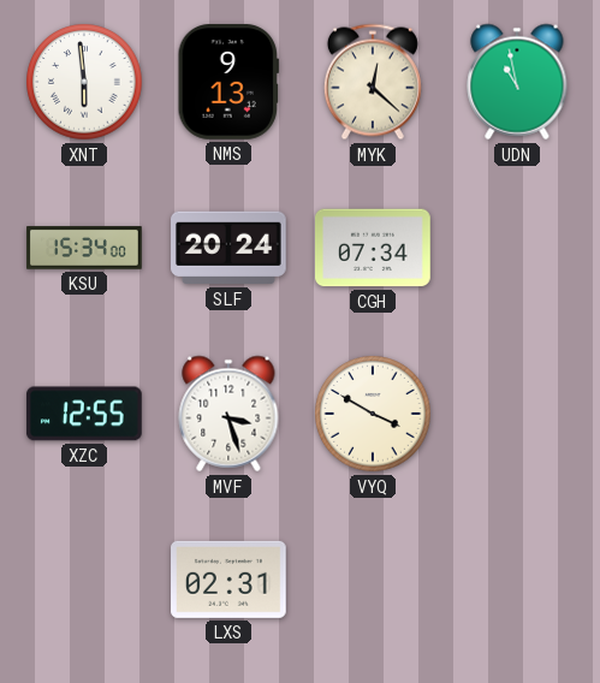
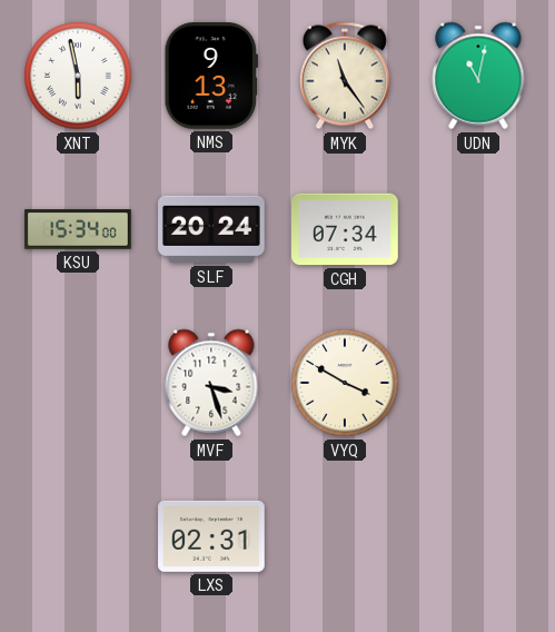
XNT: 5:59 -> 5:58 (78, 76)
MYK: 12:22 -> 11:24 (345, 76)
UDN: 10:58 -> 11:02 (478, 76)
XZC: 12:55 -> none (84, 414)
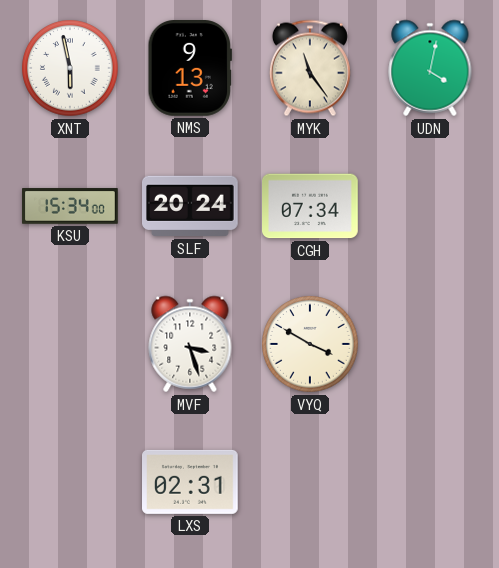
UDN: 11:02 -> 4:02 (430, 68)
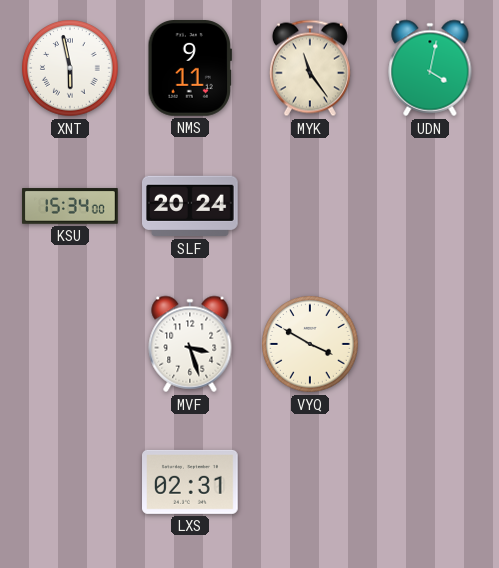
NMS: 9:13 -> 9:11 (189, 69)
CGH: 07:34 -> none (311, 206)
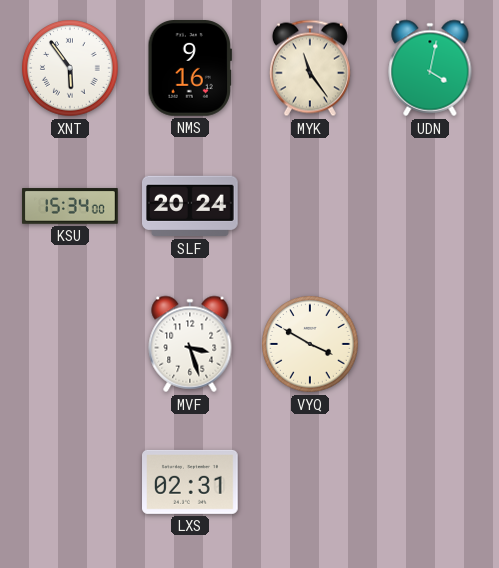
XNT: 5:58 -> 5:54 (70, 68)
NMS: 9:11 -> 9:16 (189, 69)
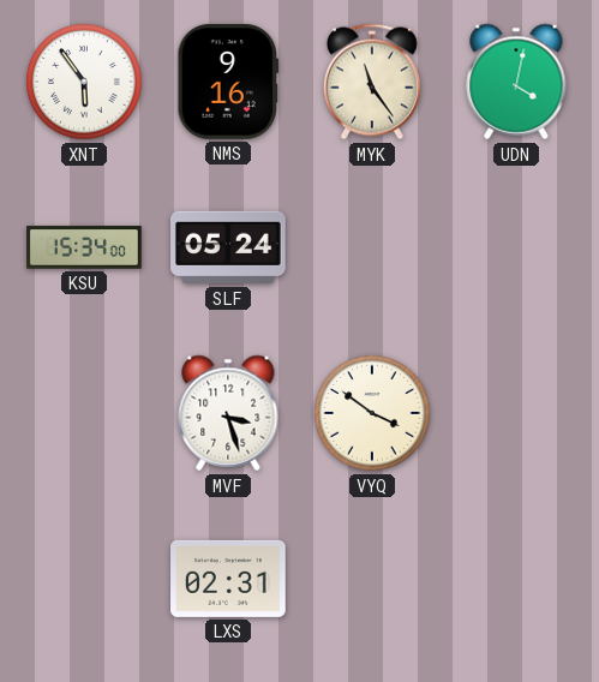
SLF: 20:24 -> 05:24 (229, 247)
VYQ: 3:50 -> 3:51 (372, 413)
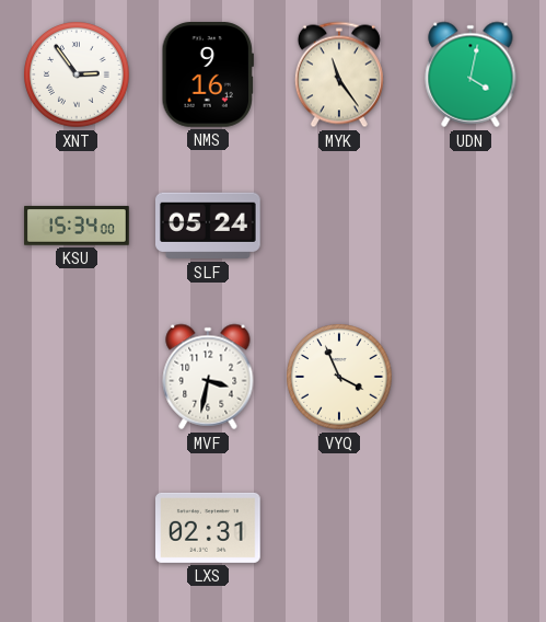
XNT: 5:54 -> 2:54 (77, 74)
MVF: 3:27 -> 3:32 (208, 377)
VYQ: 3:51 -> 3:56 (339, 377)
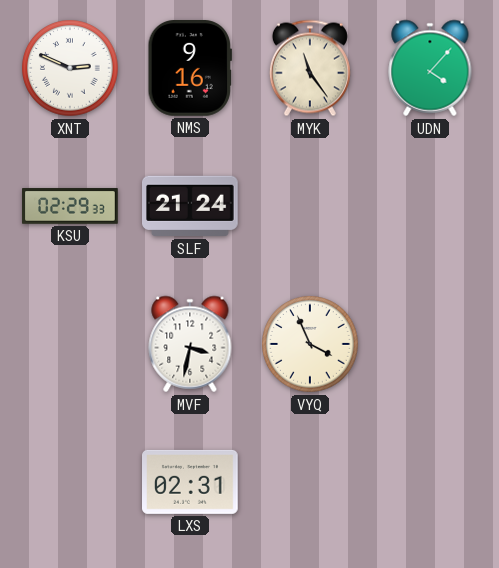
XNT: 2:54 -> 2:49 (70, 68)
UDN: 4:02 -> 4:07 (430, 68)
KSU: 15:34 -> 02:29 (70, 206)
SLF: 05:24 -> 21:24 (191, 206)
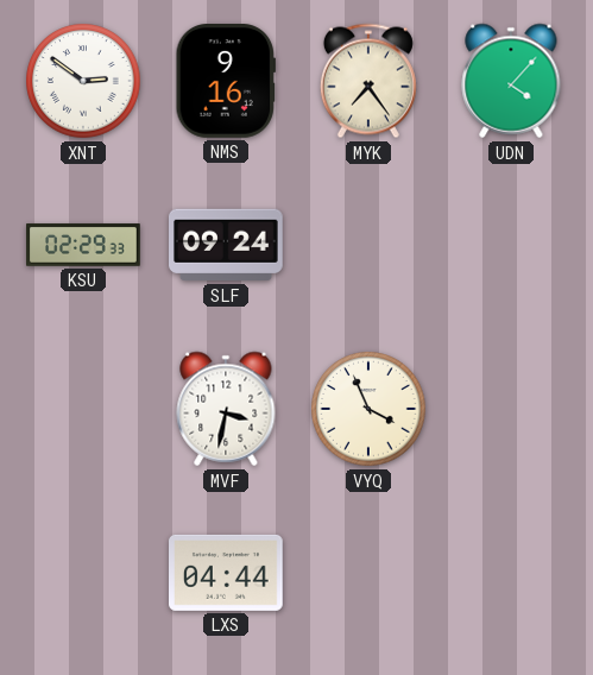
XNT: 2:49 -> 2:51 (83, 81)
MYK: 11:24 -> 7:24 (368, 81)
SLF: 21:24 -> 09:24 (227, 245)
LXS: 02:31 -> 04:44 (227, 573)
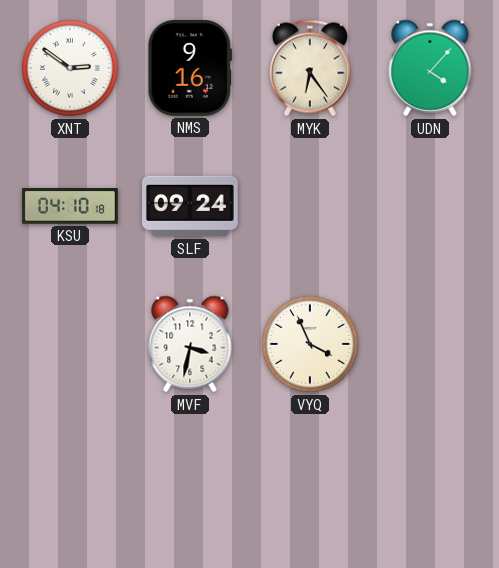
MYK: 7:24 -> 6:24 (310, 68)
KSU: 02:29 -> 04:10 (70, 206)
LXS: 04:44 -> none (227, 573)
